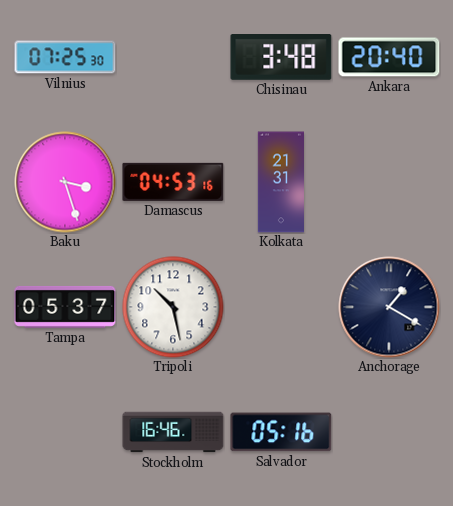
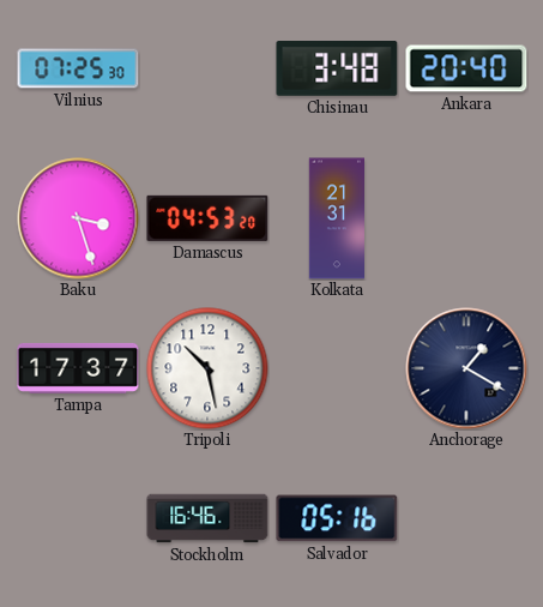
Damascus: 04:53:16 -> 04:53:20 (207, 218)
Tampa: 05:37 -> 17:37 (78, 368)
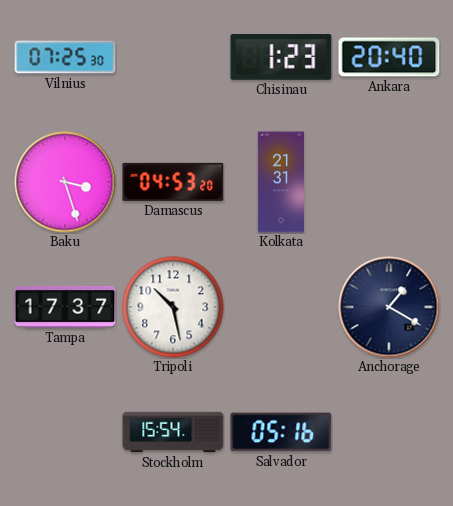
Chisinau: 3:48 -> 1:23 (281, 58)
Stockholm: 16:46 -> 15:54 (173, 432)
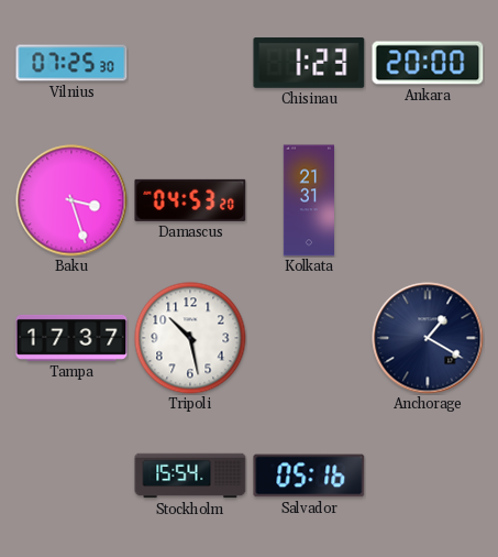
Ankara: 20:40 -> 20:00 (428, 63)
